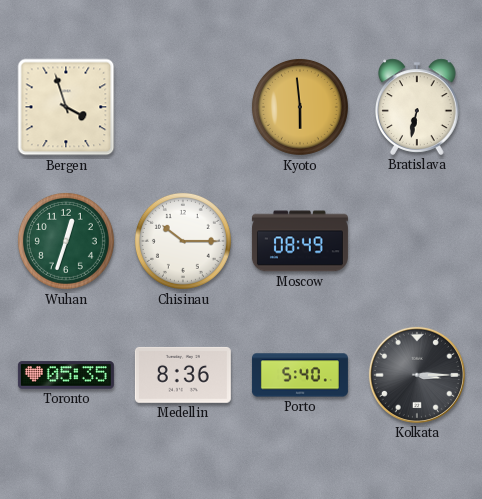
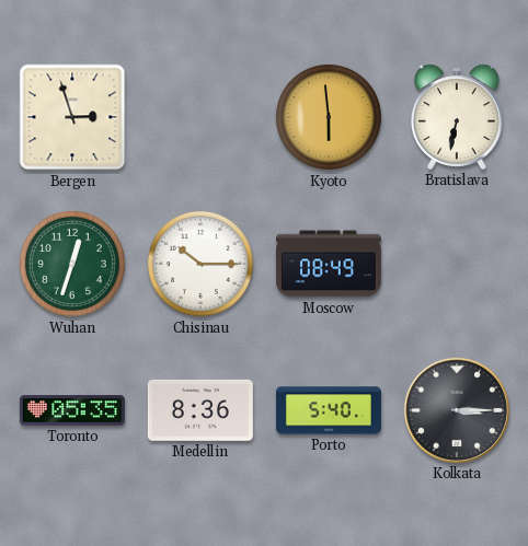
Bergen: 3:57 -> 2:57 (72, 117)
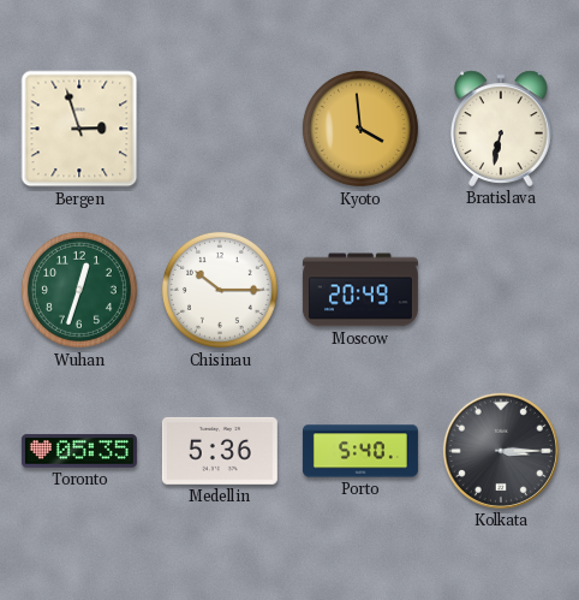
Kyoto: 5:59 -> 3:59 (360, 129)
Moscow: 08:49 -> 20:49 (360, 290)
Medellin: 8:36 -> 5:36 (220, 451)
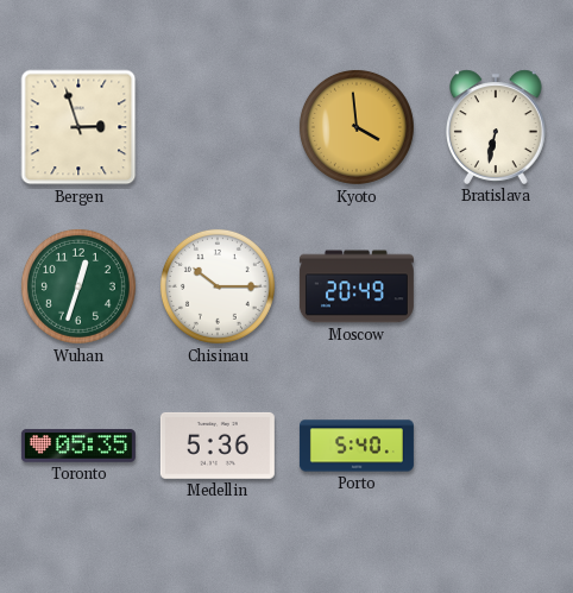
Kolkata: 3:15 -> none (501, 451)
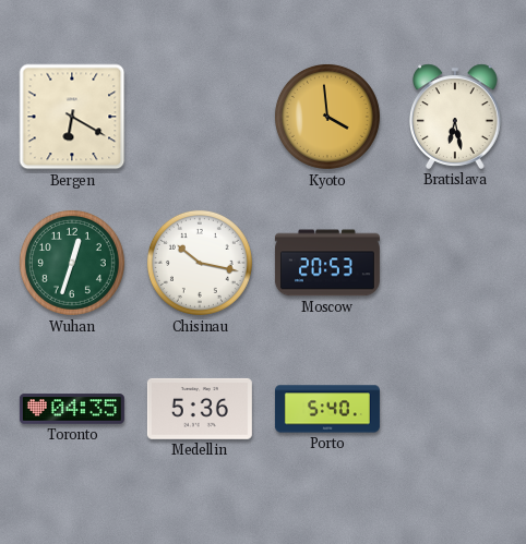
Bergen: 2:57 -> 6:20 (72, 117)
Bratislava: 6:32 -> 6:28 (456, 117)
Chisinau: 10:15 -> 10:17 (200, 263)
Moscow: 20:49 -> 20:53 (327, 263)
Toronto: 05:35 -> 04:35 (72, 409)
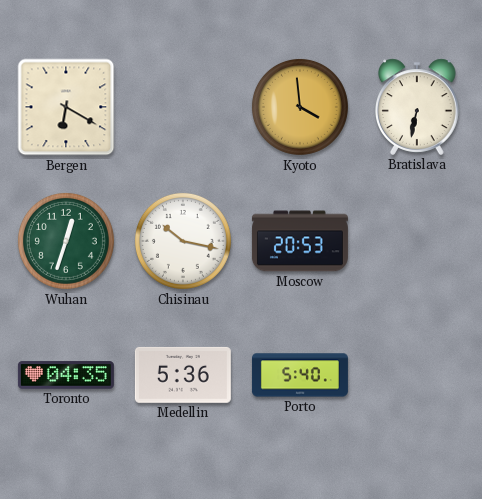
Bratislava: 6:28 -> 6:32 (418, 107)
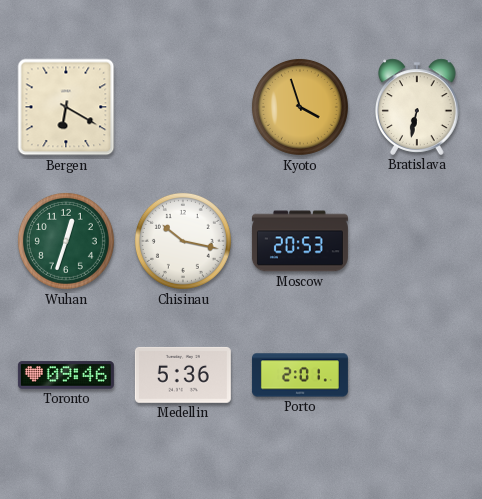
Kyoto: 3:59 -> 3:57 (300, 107)
Toronto: 04:35 -> 09:46 (66, 375)
Porto: 5:40 -> 2:01 (300, 375)
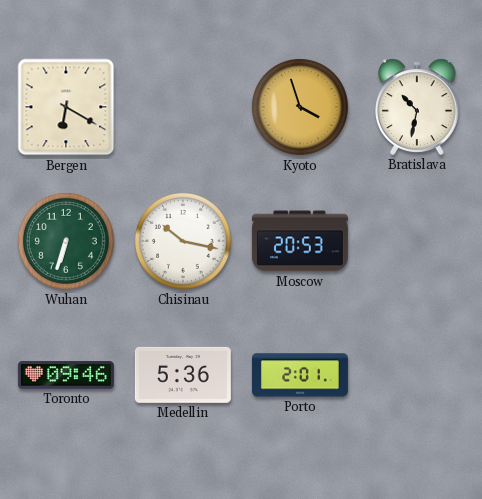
Bratislava: 6:32 -> 10:32 (418, 107)
Wuhan: 12:33 -> 6:33 (66, 241)
